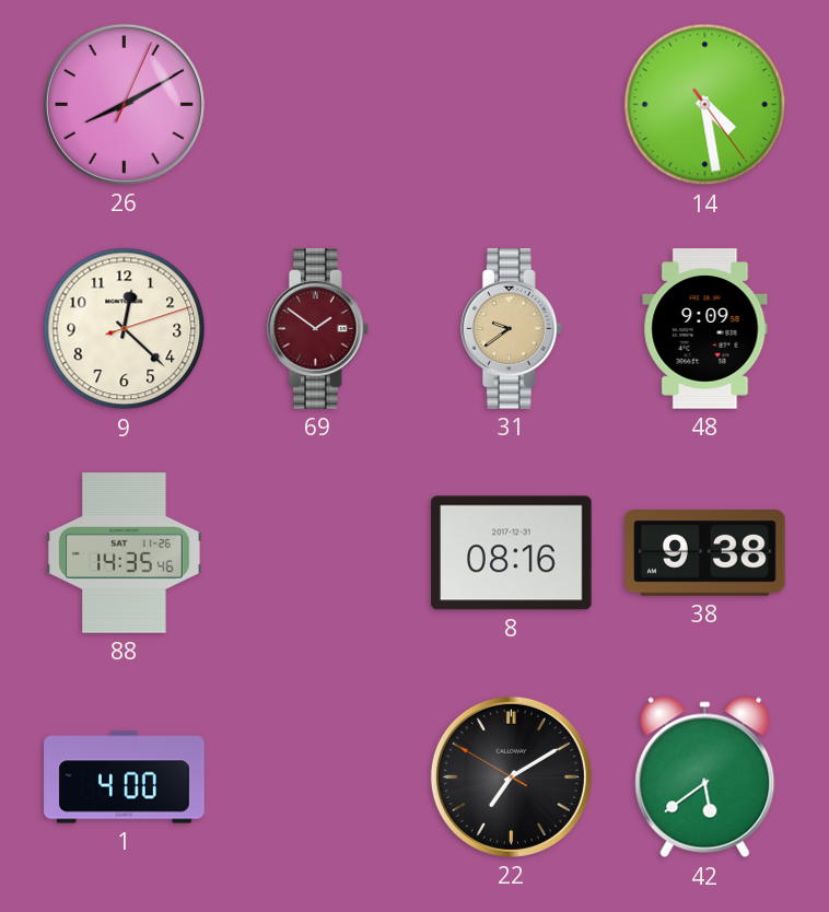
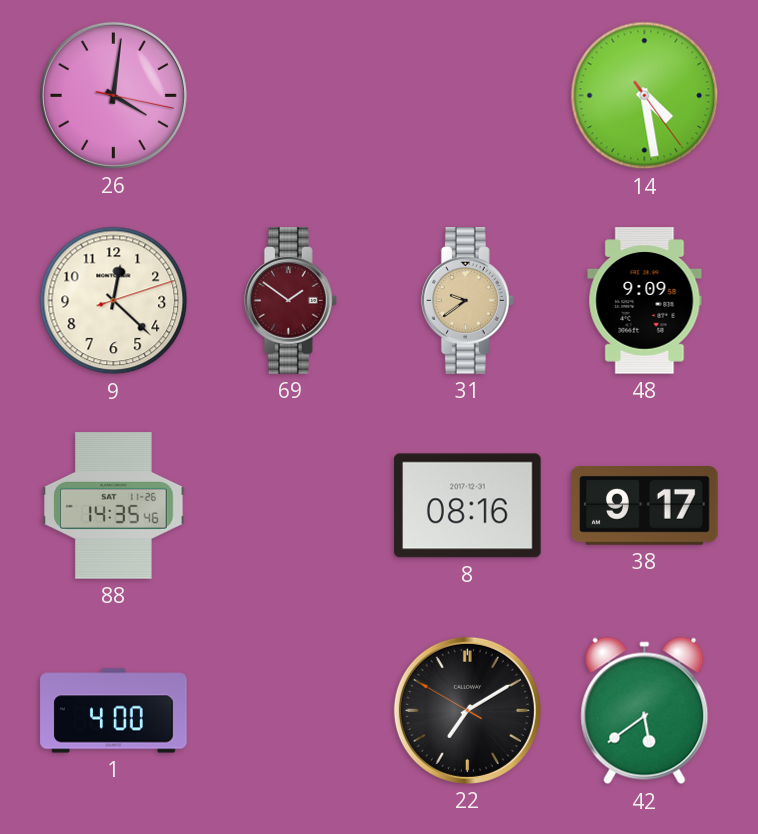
26: 8:10 -> 4:01 (113, 95)
38: 9:38 -> 9:17 (645, 506)
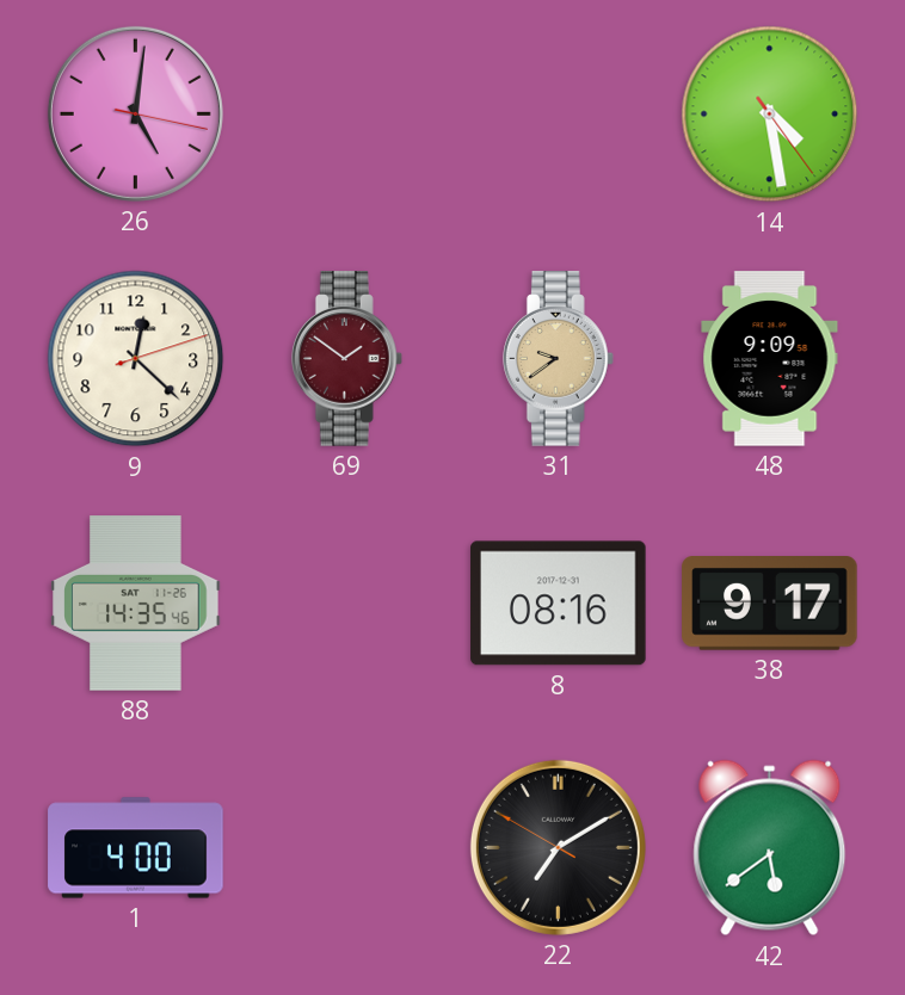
26: 4:01 -> 5:01 (135, 113)
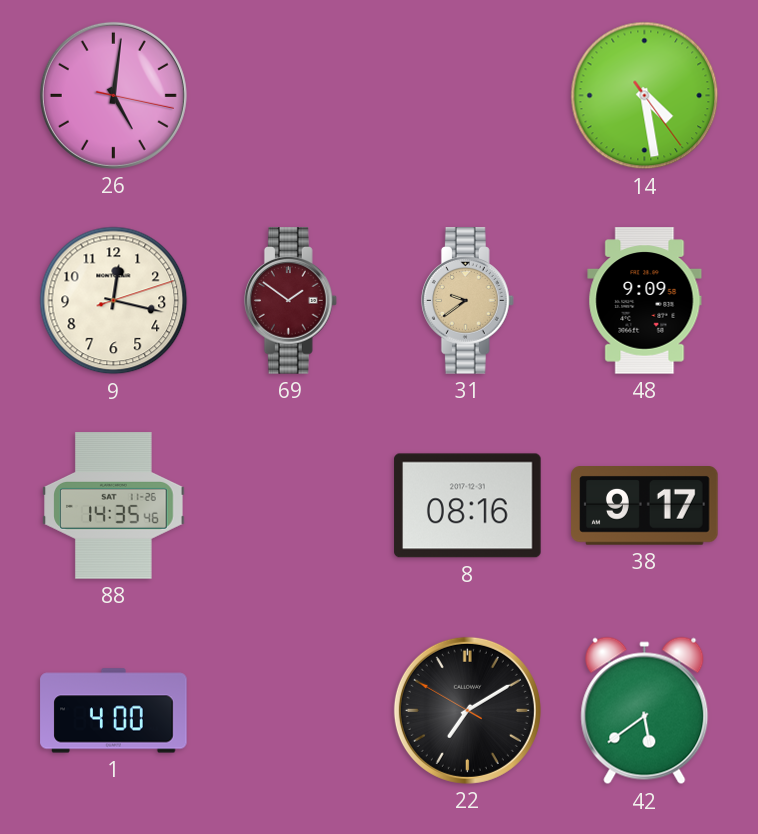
9: 12:22 -> 12:17 (114, 301)
